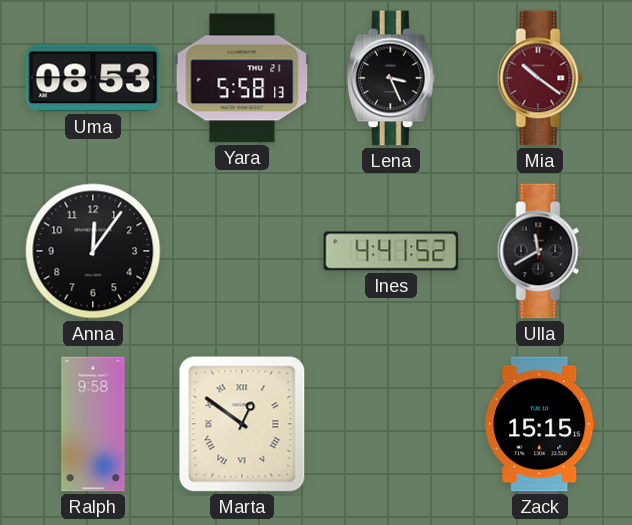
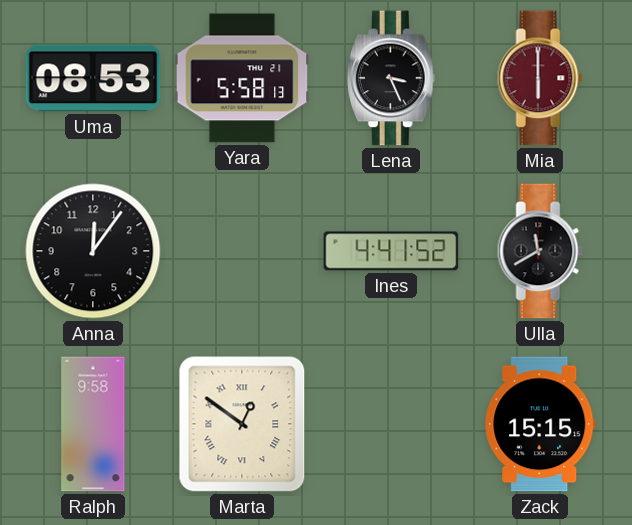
Mia: 10:21 -> 6:00 (540, 78)
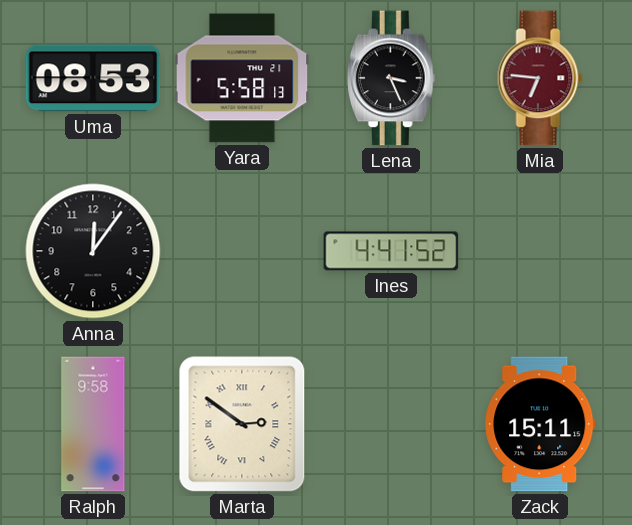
Mia: 6:00 -> 6:46 (540, 78)
Ulla: 11:40 -> none (540, 251)
Marta: 12:51 -> 2:51 (242, 424)
Zack: 15:15 -> 15:11 (540, 424)
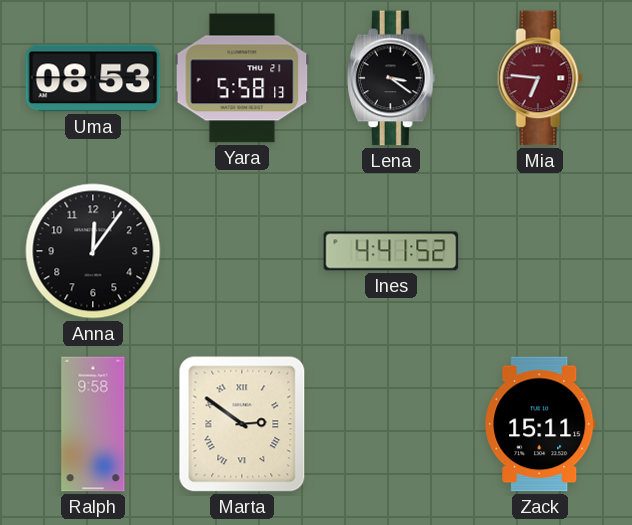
Lena: 3:26 -> 3:21 (392, 78)
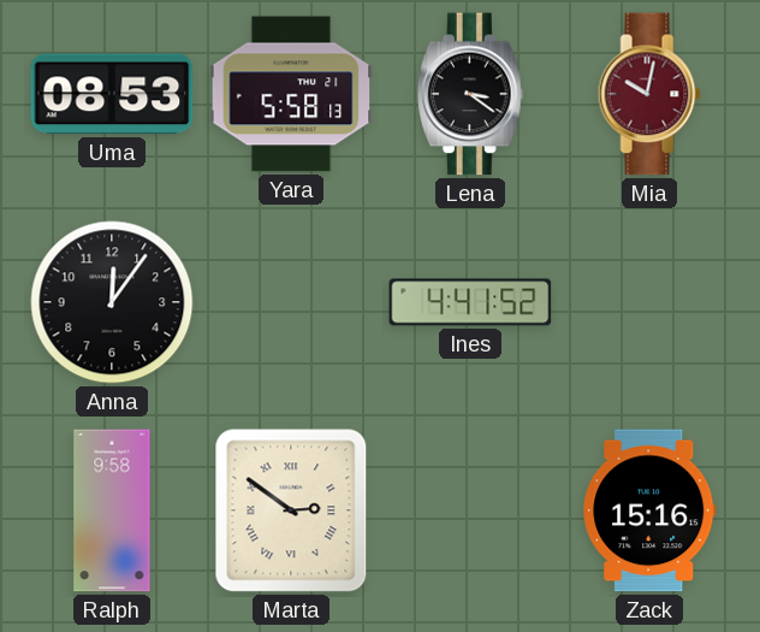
Mia: 6:46 -> 10:02 (649, 94)
Zack: 15:11 -> 15:16 (649, 510)
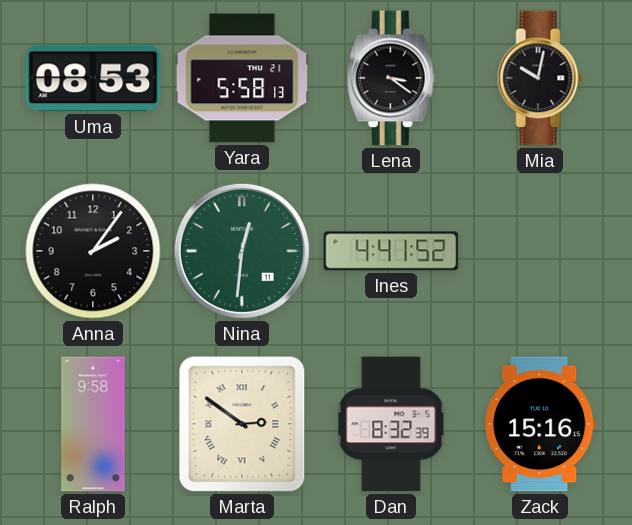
Mia dial: burgundy -> black (540, 78)
Anna: 12:06 -> 2:06 (93, 251)
Nina: none -> 12:31 (242, 251)
Dan: none -> 8:32 (391, 424)
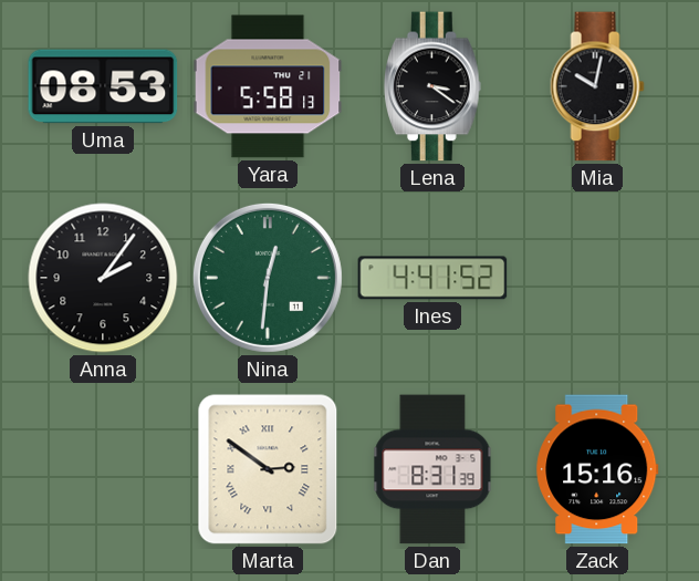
Ralph: 9:58 -> none (93, 424)
Dan: 8:32 -> 8:31 (432, 469)
